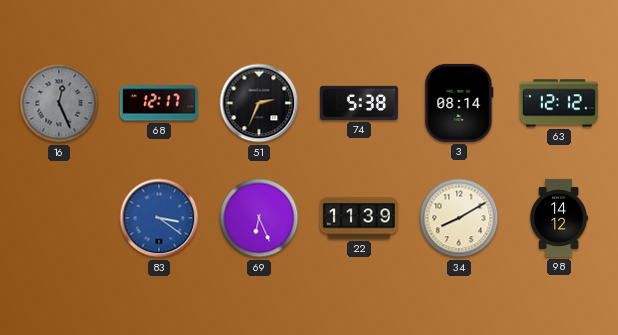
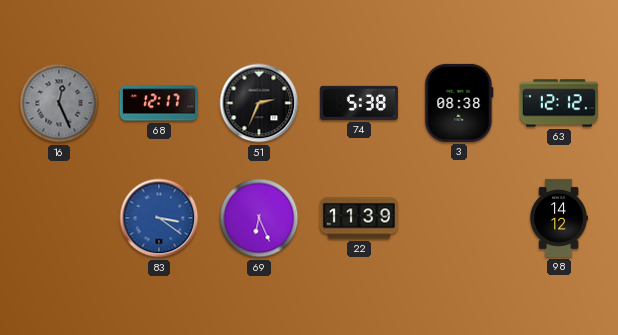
3: 08:14 -> 08:38 (459, 103)
34: 8:10 -> none (459, 218)
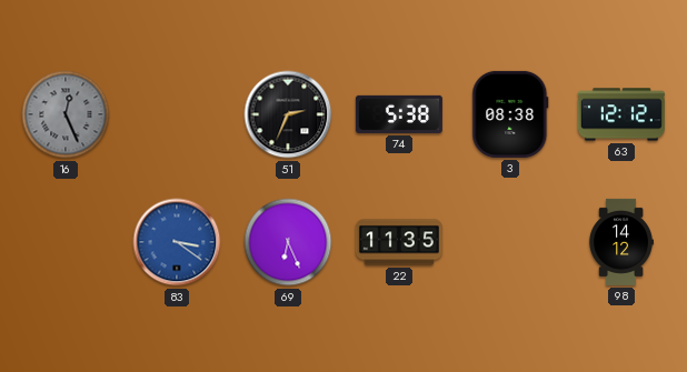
68: 12:17 -> none (159, 103)
22: 11:39 -> 11:35 (399, 242)
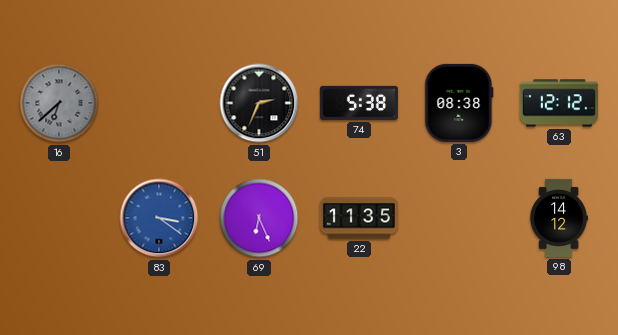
16: 12:26 -> 6:38 (59, 103)
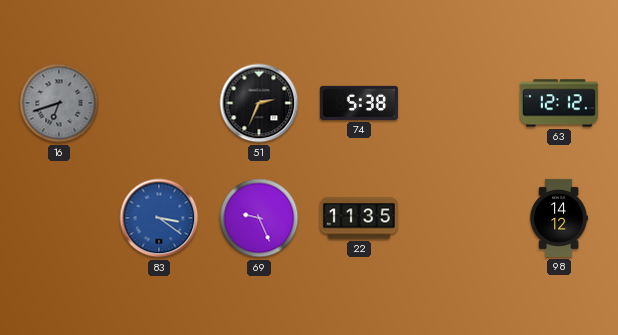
16: 6:38 -> 6:42 (59, 103)
3: 08:38 -> none (459, 103)
69: 6:26 -> 9:26 (259, 218)
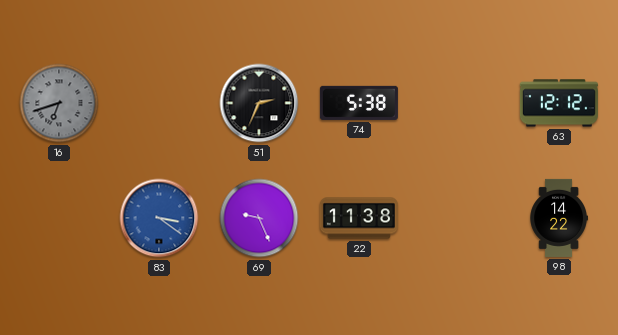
22: 11:35 -> 11:38 (359, 218)
98: 14:12 -> 14:22 (558, 218)
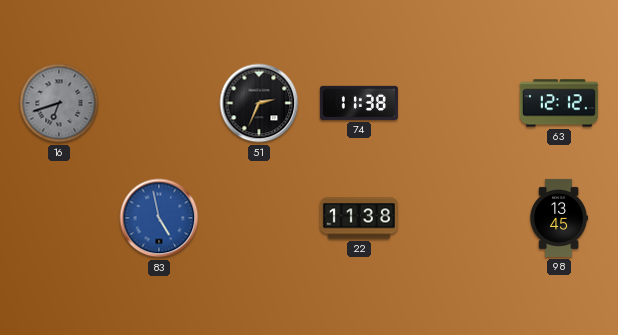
74: 5:38 -> 11:38 (359, 103)
83: 3:21 -> 4:58 (159, 218)
69: 9:26 -> none (259, 218)
98: 14:22 -> 13:45 (558, 218)
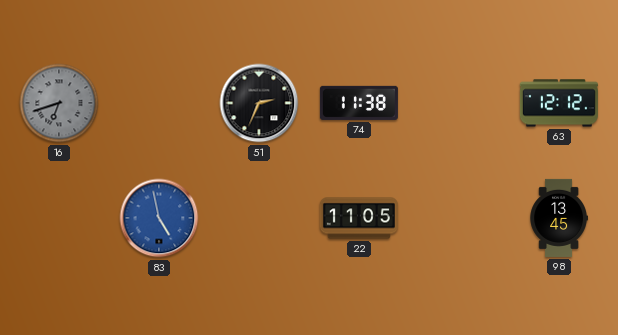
22: 11:38 -> 11:05 (359, 218)
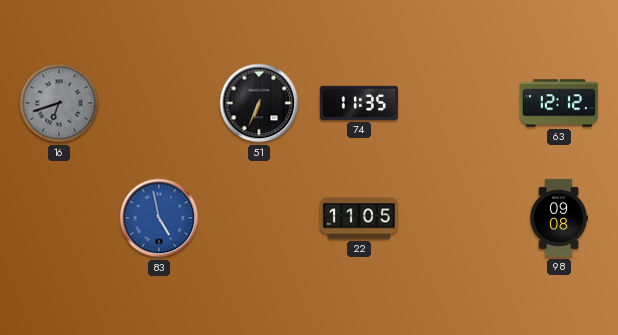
51: 2:34 -> 6:34 (259, 103)
74: 11:38 -> 11:35 (359, 103)
98: 13:45 -> 09:08 (558, 218)
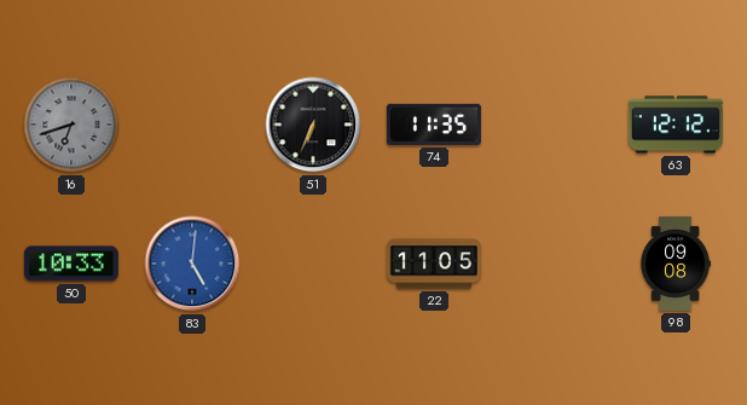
50: none -> 10:33 (71, 264)
83: 4:58 -> 5:01 (192, 264)
